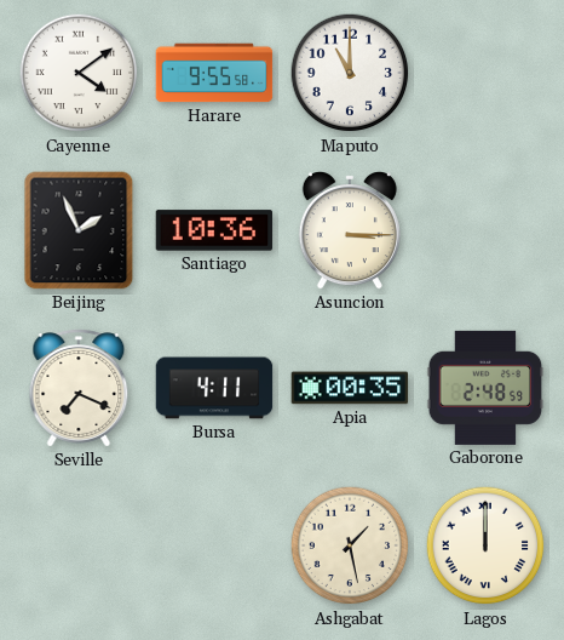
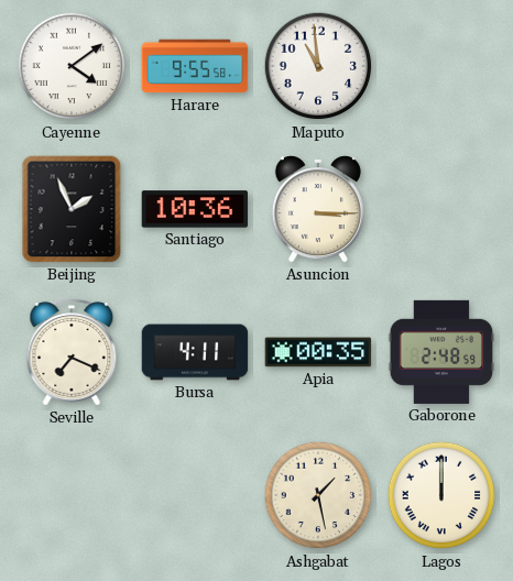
Maputo: 11:00 -> 10:59 (318, 66)
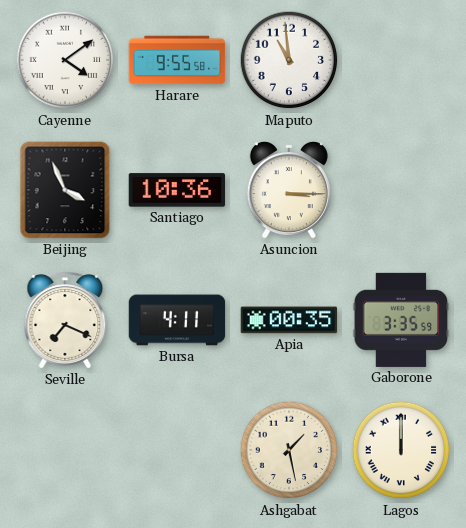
Beijing: 1:56 -> 3:56 (65, 190)
Gaborone: 2:48 -> 3:35 (401, 320)
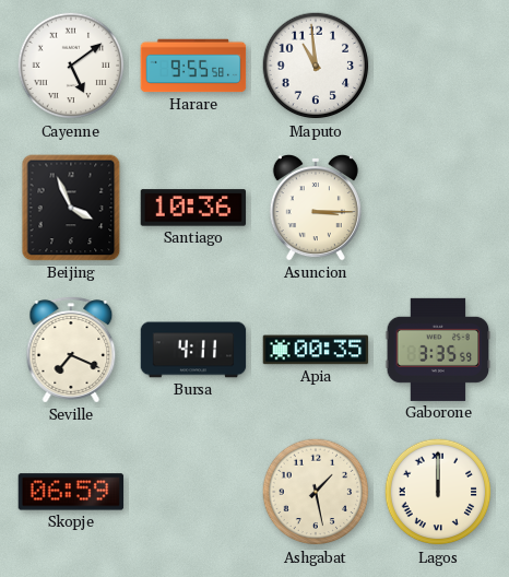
Cayenne: 4:09 -> 5:09 (71, 66)
Skopje: none -> 06:59 (71, 492)
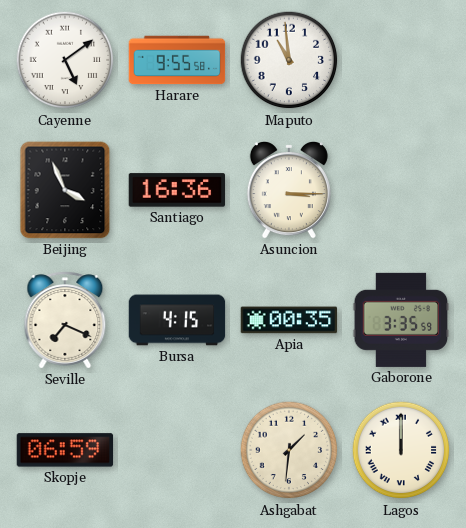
Santiago: 10:36 -> 16:36 (177, 190)
Bursa: 4:11 -> 4:15 (177, 320)
Ashgabat: 1:28 -> 1:31 (289, 450)
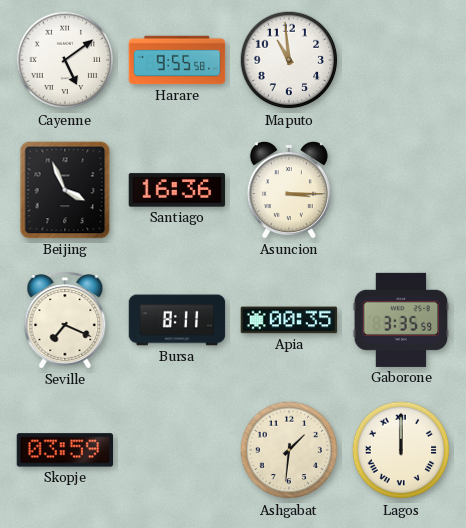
Bursa: 4:15 -> 8:11 (177, 320)
Skopje: 06:59 -> 03:59 (65, 450)
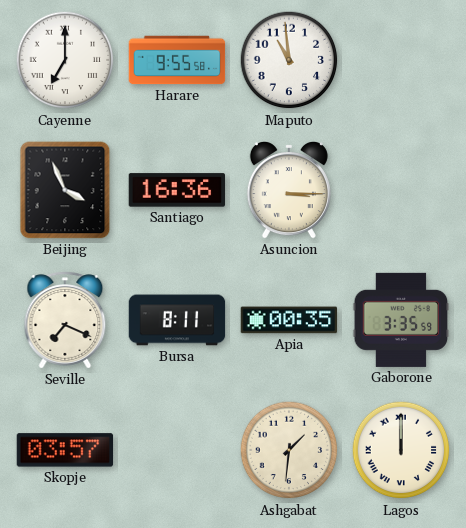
Cayenne: 5:09 -> 7:00 (65, 60)
Skopje: 03:59 -> 03:57 (65, 450)
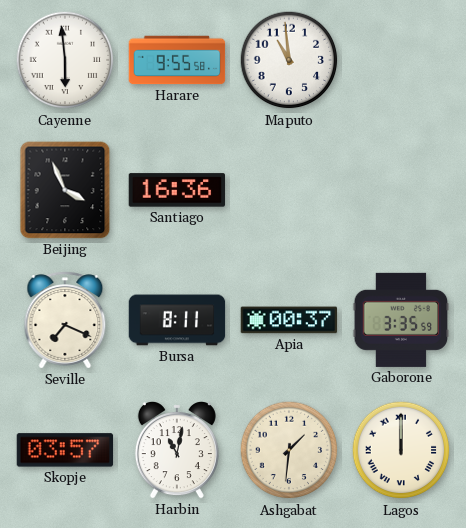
Cayenne: 7:00 -> 5:59 (65, 60)
Asuncion: 3:15 -> none (289, 191)
Apia: 00:35 -> 00:37 (289, 320)
Harbin: none -> 11:02 (177, 451)
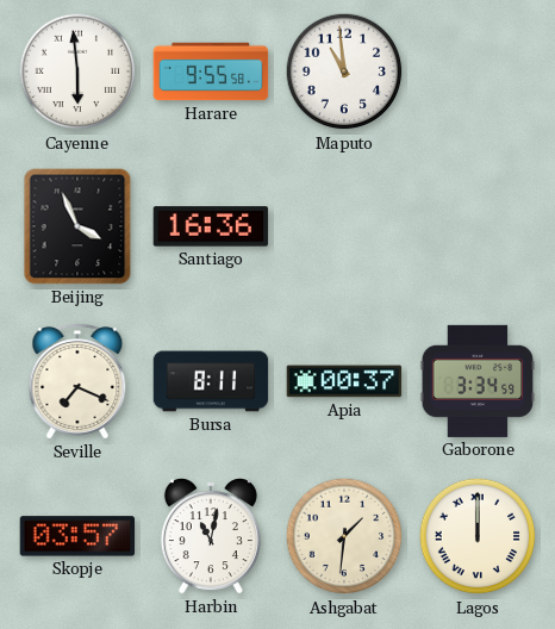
Gaborone: 3:35 -> 3:34 (478, 381)
